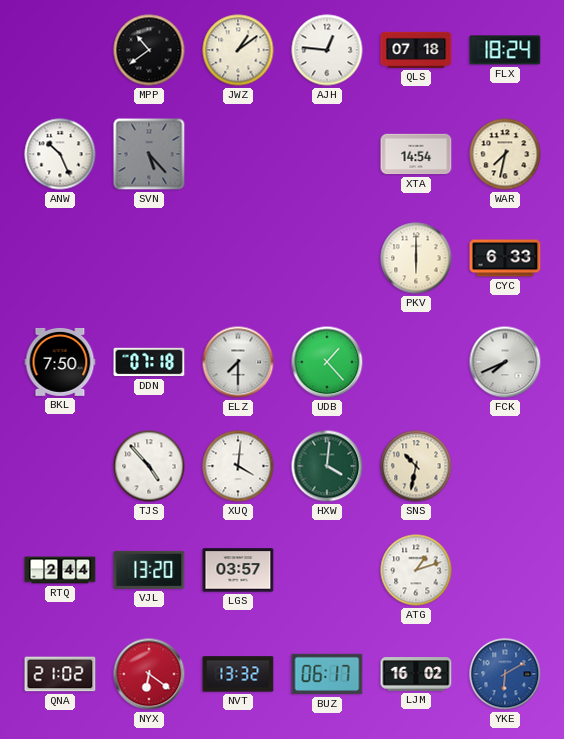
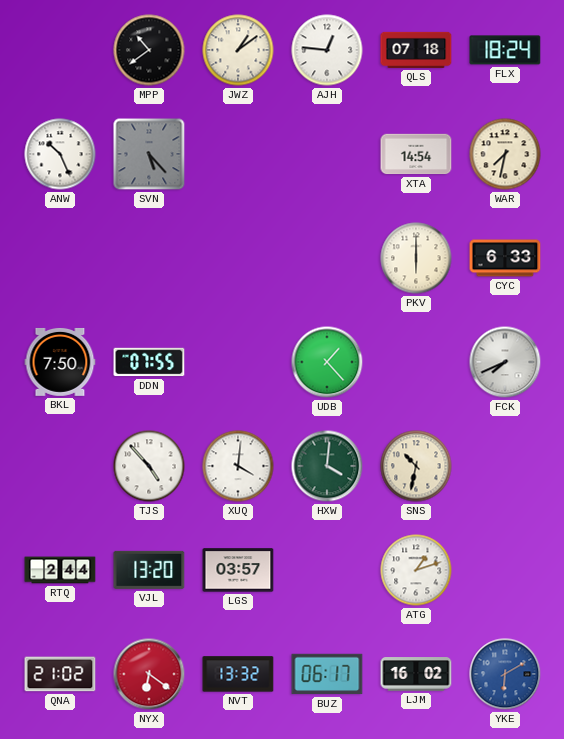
DDN: 07:18 -> 07:55 (149, 362)
ELZ: 7:30 -> none (238, 362)
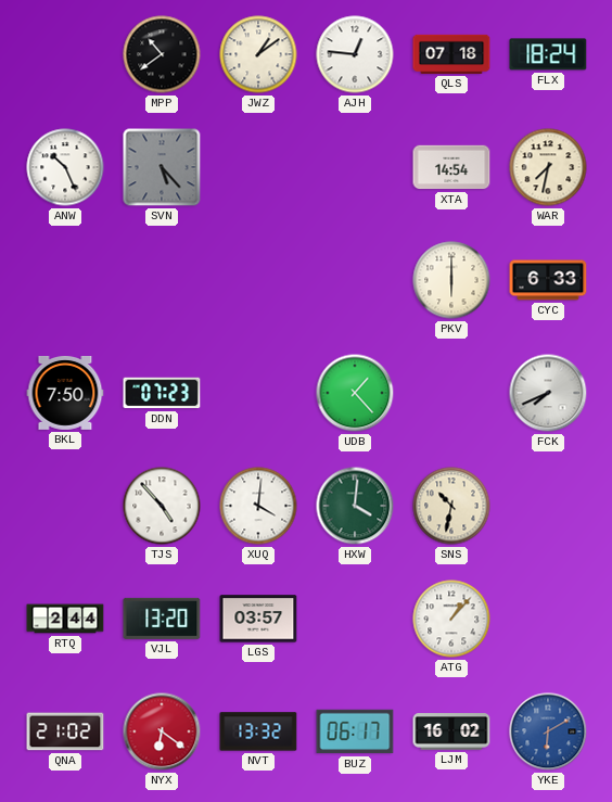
DDN: 07:55 -> 07:23 (162, 393)
ATG: 1:12 -> 1:07 (451, 619)
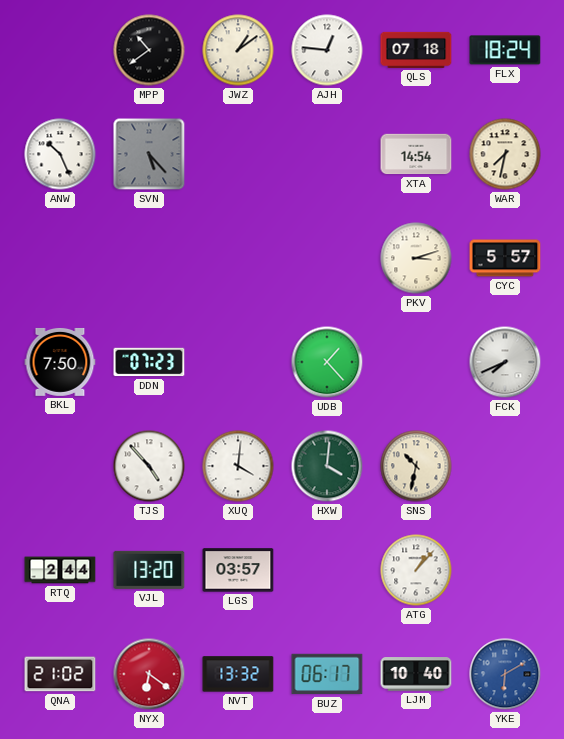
PKV: 6:00 -> 3:12 (416, 258)
CYC: 6:33 -> 5:57 (505, 258)
LJM: 16:02 -> 10:40 (416, 674)
